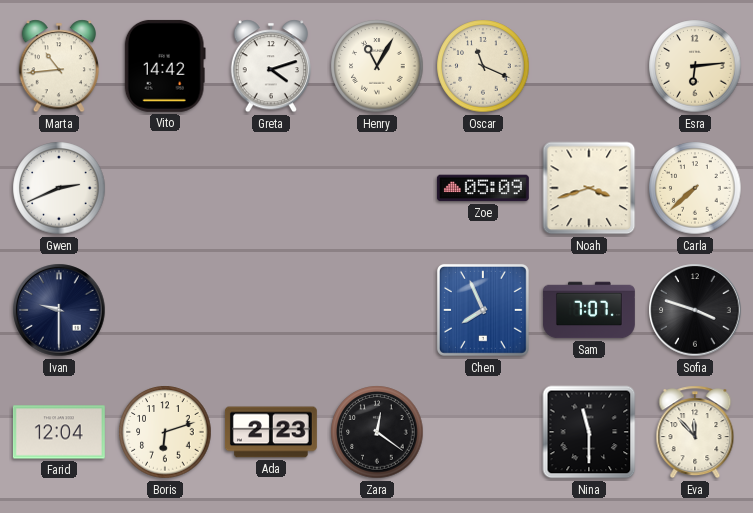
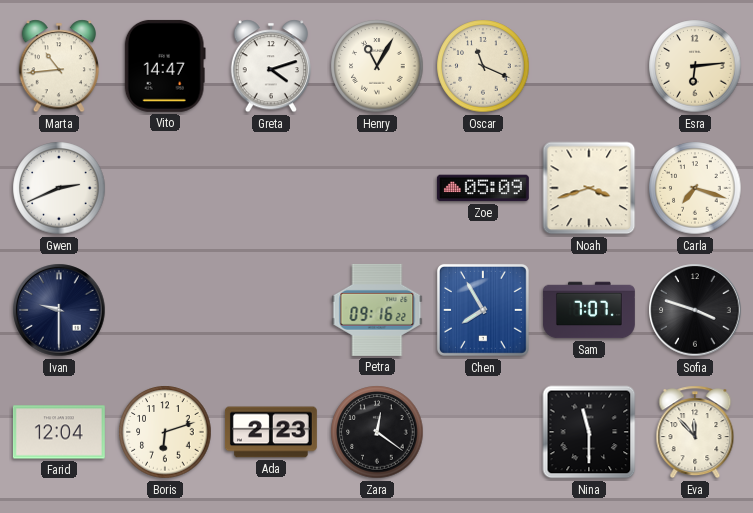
Vito: 14:42 -> 14:47 (165, 66)
Carla: 7:38 -> 7:18 (695, 188)
Petra: none -> 09:16 (377, 310)
Chen: 7:56 -> 7:55 (483, 310)
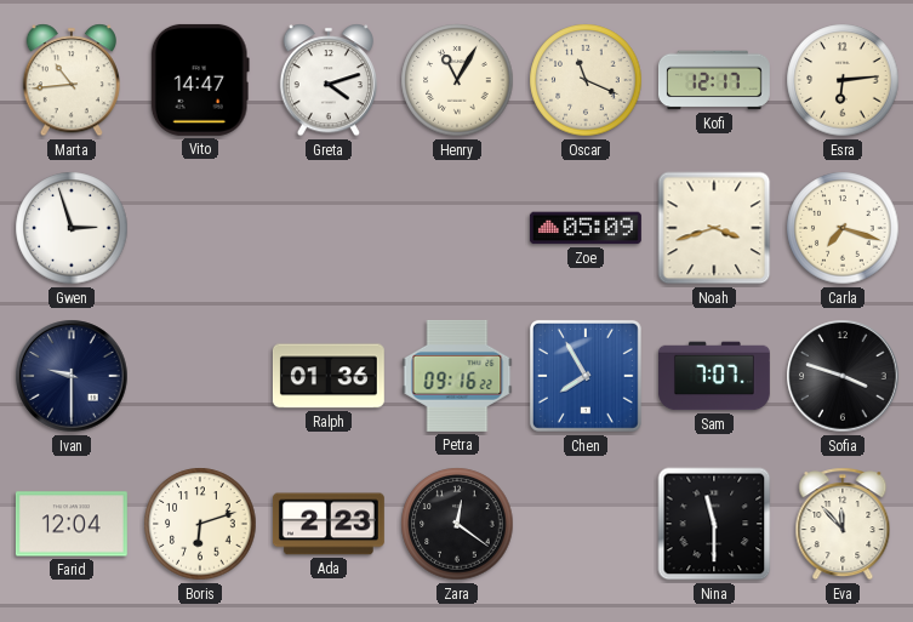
Kofi: none -> 12:17 (714, 80)
Gwen: 2:41 -> 2:57 (72, 228)
Ralph: none -> 01:36 (329, 376)
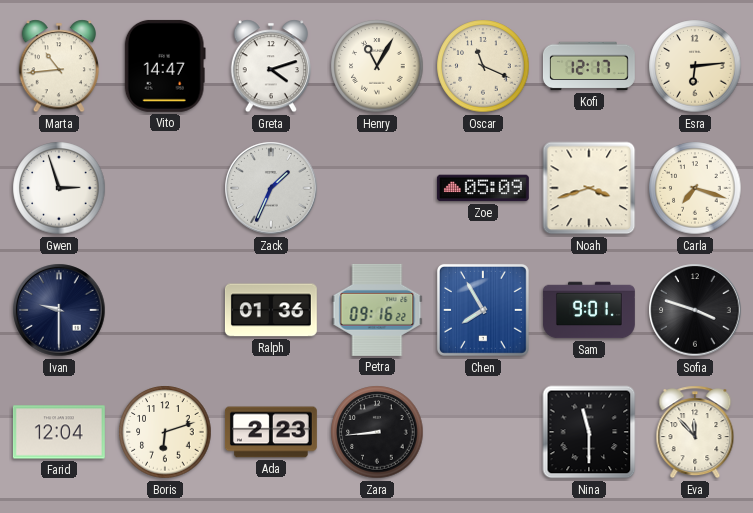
Zack: none -> 1:34 (271, 188)
Sam: 7:07 -> 9:01 (589, 310)
Zara: 12:21 -> 8:44 (377, 432)
